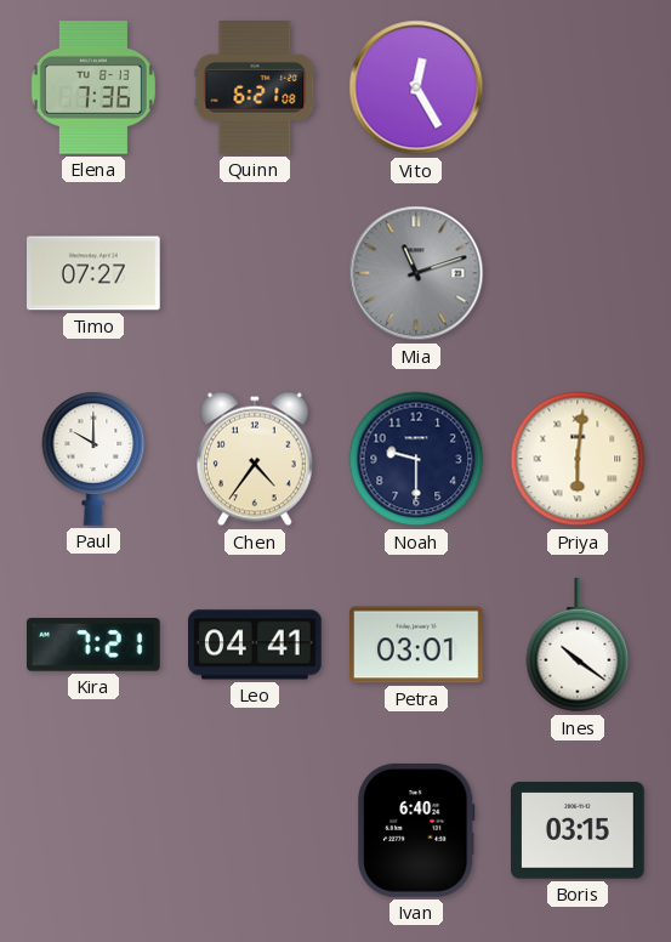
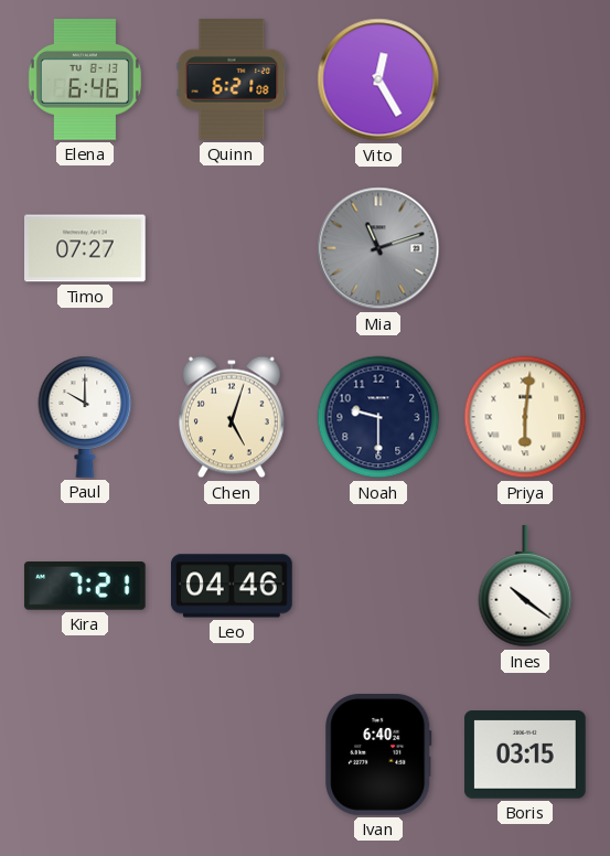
Elena: 7:36 -> 6:46 (85, 81)
Chen: 4:36 -> 5:03 (232, 417)
Leo: 04:41 -> 04:46 (233, 586)
Petra: 03:01 -> none (417, 645)
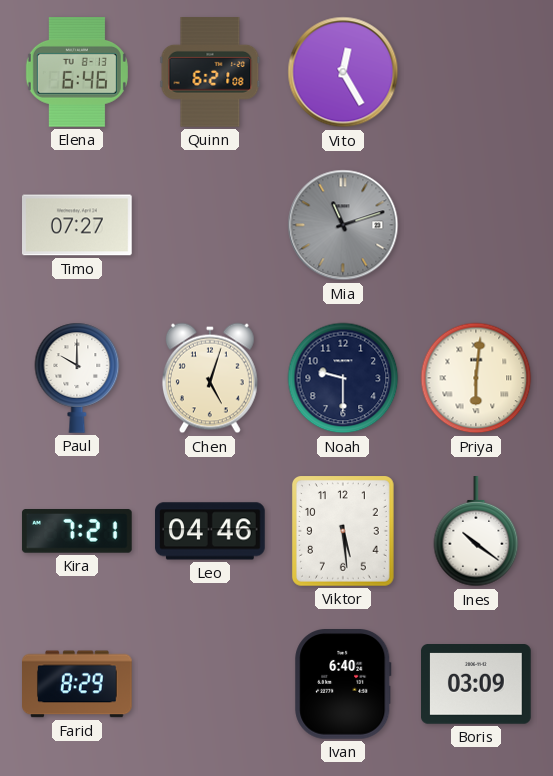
Viktor: none -> 5:29 (343, 532)
Farid: none -> 8:29 (78, 684)
Boris: 03:15 -> 03:09 (477, 684)
